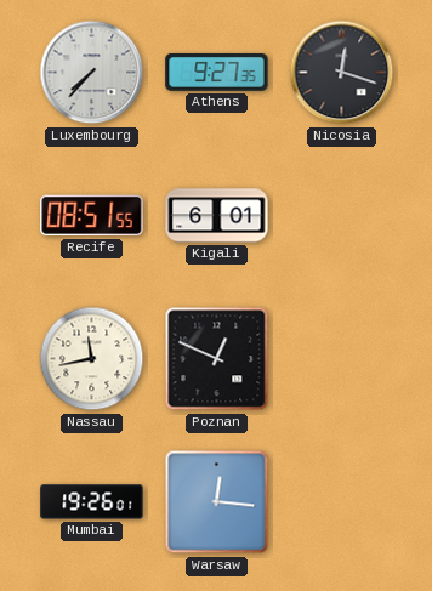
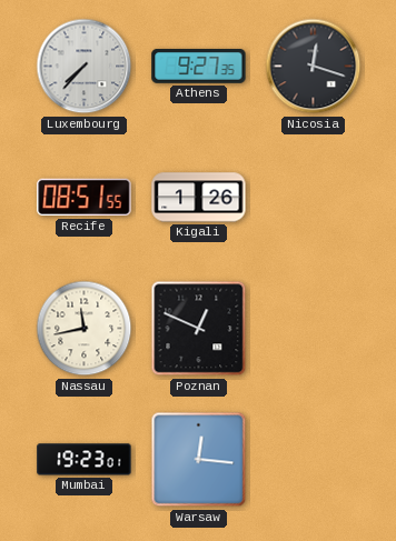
Kigali: 6:01 -> 1:26 (199, 198)
Mumbai: 19:26 -> 19:23 (85, 460)
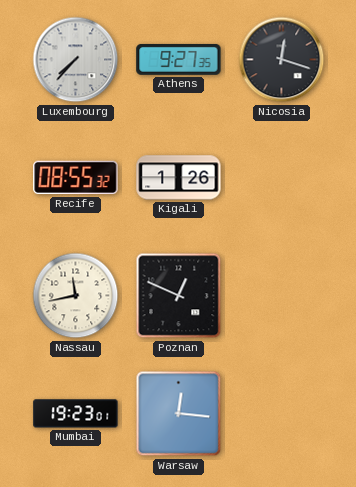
Recife: 08:51 -> 08:55 (76, 178)
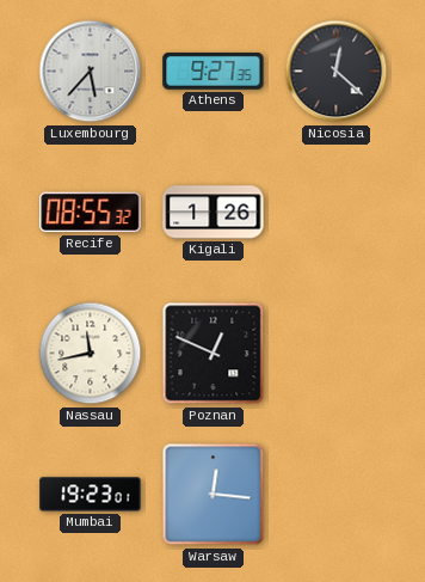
Luxembourg: 7:37 -> 5:37 (91, 72)
Nicosia: 12:18 -> 12:22 (337, 72)
